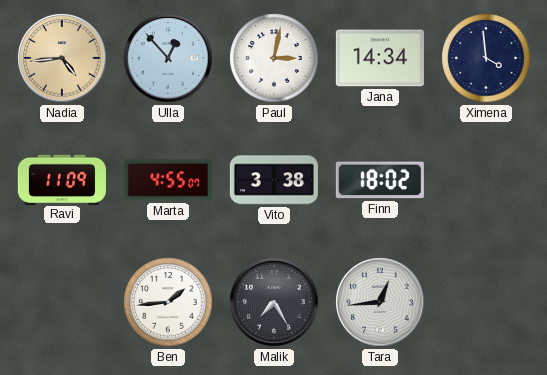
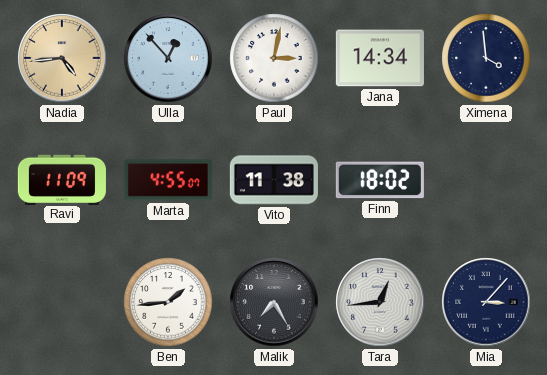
Vito: 3:38 -> 11:38 (274, 180)
Mia: none -> 3:07 (486, 302)
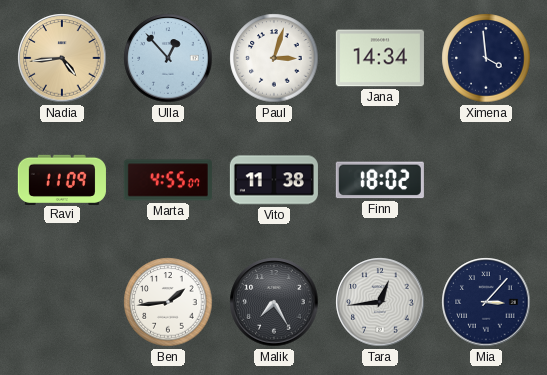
Paul: 3:02 -> 3:03 (274, 58)
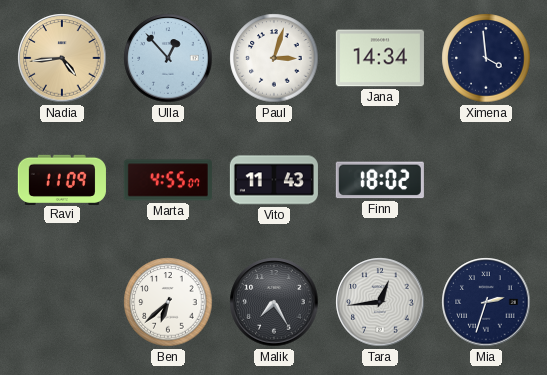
Vito: 11:38 -> 11:43 (274, 180)
Ben: 1:44 -> 6:38 (168, 302)
Mia: 3:07 -> 2:33 (486, 302)
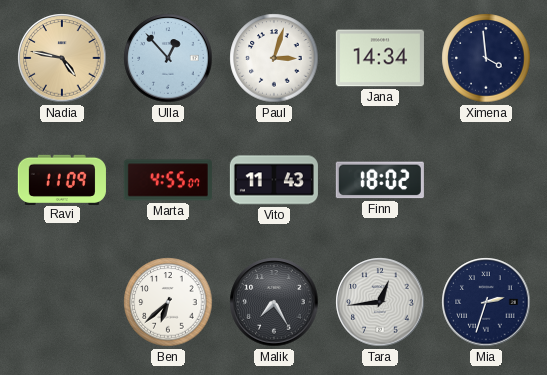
Nadia: 4:44 -> 4:47 (62, 58)
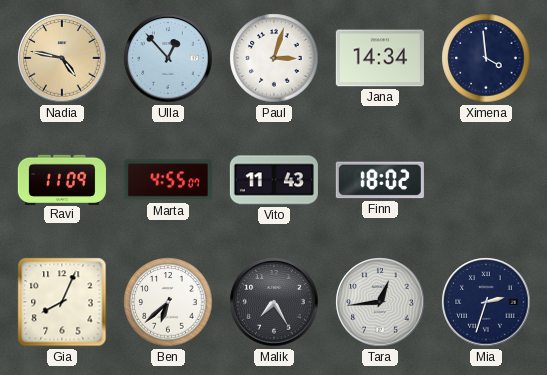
Gia: none -> 8:04 (62, 302)
